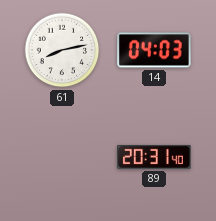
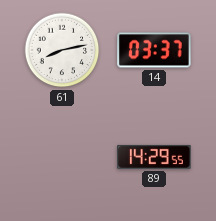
14: 04:03 -> 03:37 (154, 50)
89: 20:31 -> 14:29 (154, 157)
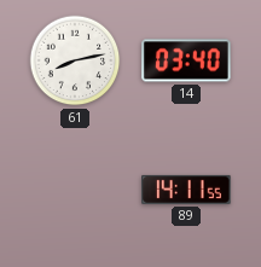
14: 03:37 -> 03:40 (186, 60)
89: 14:29 -> 14:11 (186, 190)
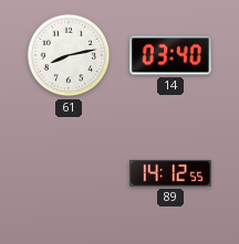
89: 14:11 -> 14:12 (170, 173)
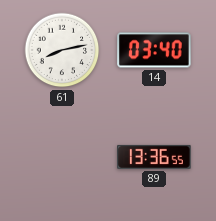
89: 14:12 -> 13:36 (154, 157)
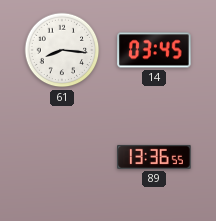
61: 8:13 -> 8:16 (62, 50)
14: 03:40 -> 03:45 (154, 50)
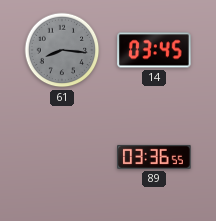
61 dial: white -> grey (62, 50)
89: 13:36 -> 03:36 (154, 157)
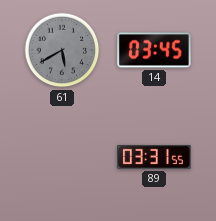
61: 8:16 -> 5:40 (62, 50)
89: 03:36 -> 03:31 (154, 157)
